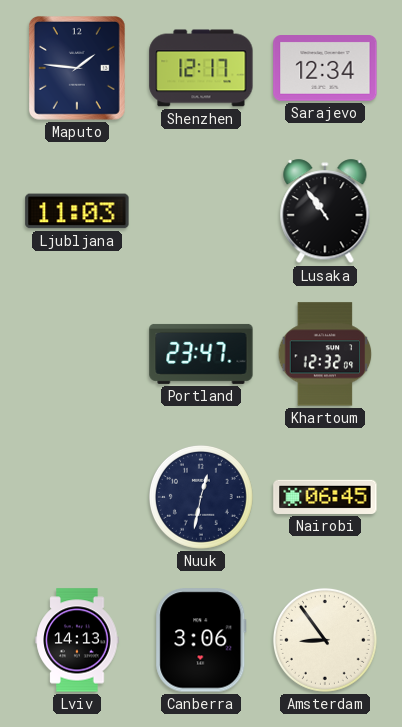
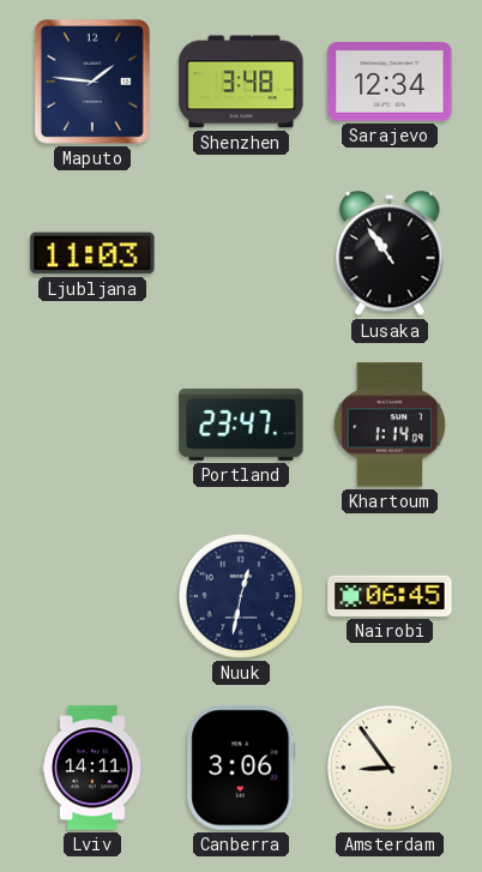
Shenzhen: 12:17 -> 3:48 (241, 82)
Khartoum: 12:32 -> 1:14 (390, 425)
Lviv: 14:13 -> 14:11 (92, 768)
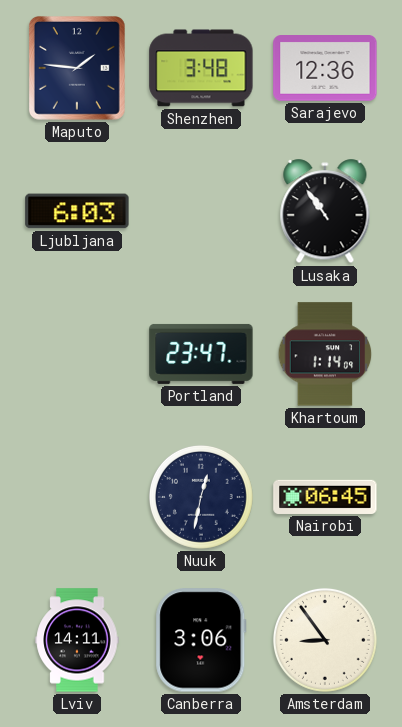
Sarajevo: 12:34 -> 12:36 (325, 69)
Ljubljana: 11:03 -> 6:03 (77, 211)
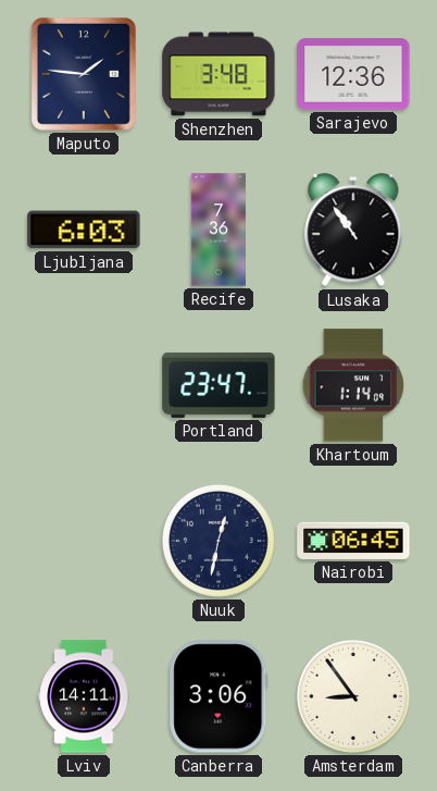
Recife: none -> 7:36 (218, 230)
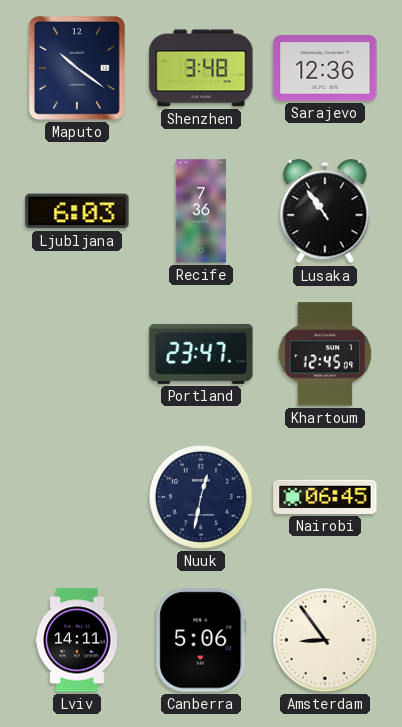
Maputo: 1:46 -> 10:21 (77, 68)
Khartoum: 1:14 -> 12:45 (325, 354)
Canberra: 3:06 -> 5:06 (201, 640)
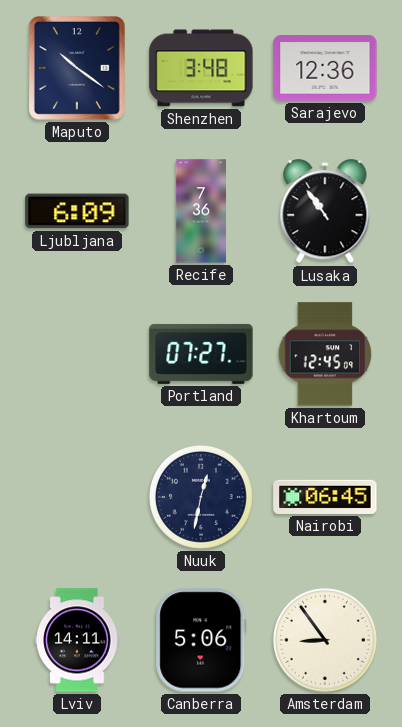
Ljubljana: 6:03 -> 6:09 (77, 211)
Portland: 23:47 -> 07:27 (201, 354)
